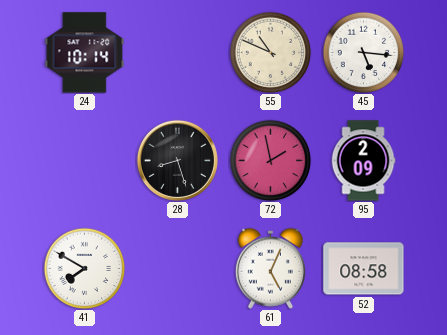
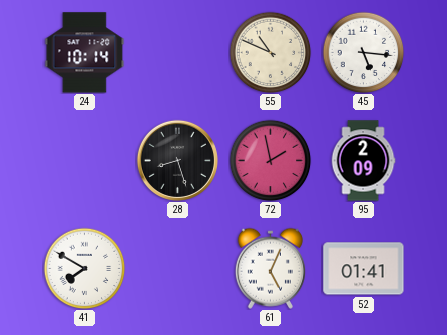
52: 08:58 -> 01:41 (364, 269)
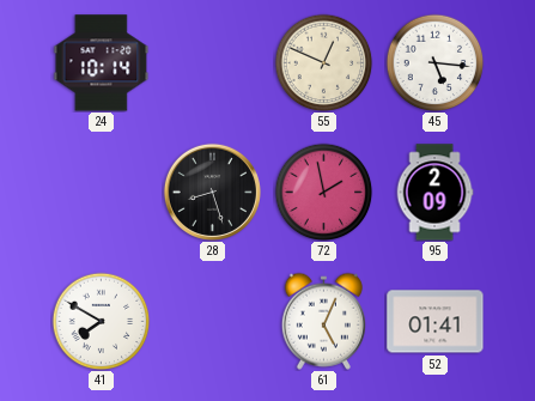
55: 10:49 -> 12:49 (323, 62)
